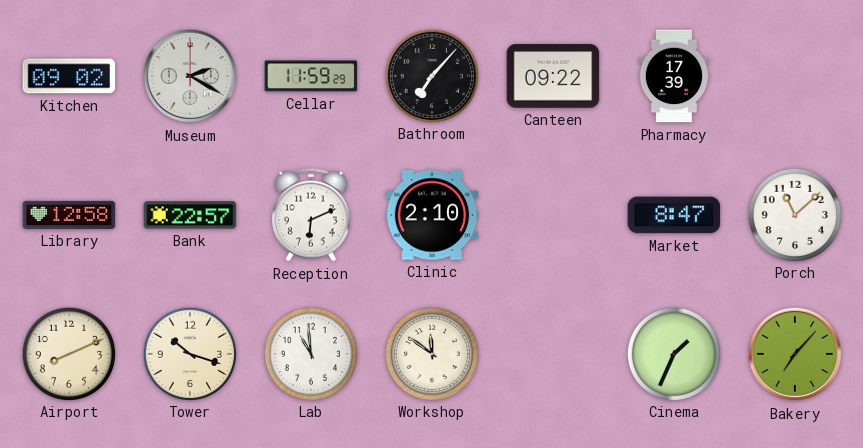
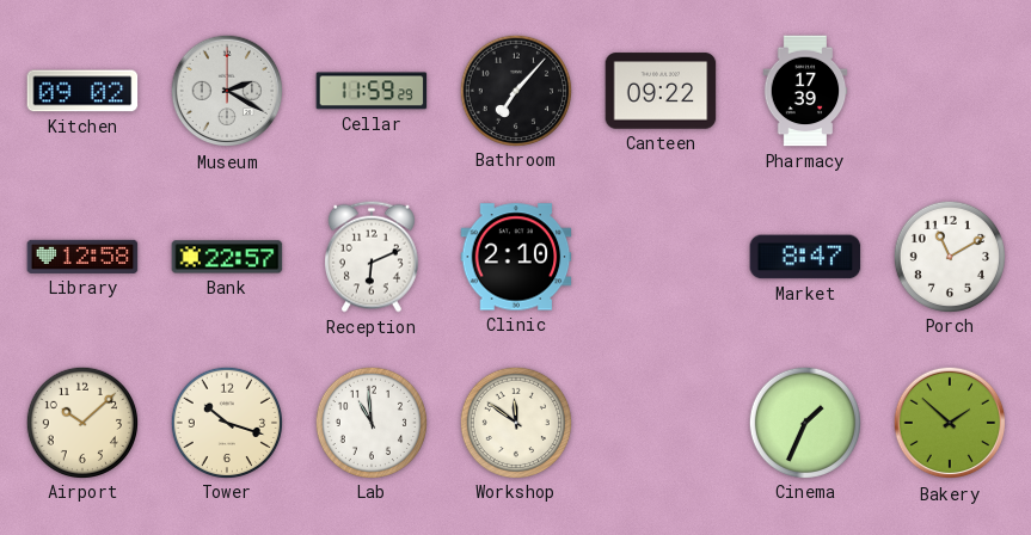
Porch: 11:08 -> 11:10 (949, 256)
Airport: 8:11 -> 10:08 (81, 422)
Bakery: 7:07 -> 1:52 (950, 423)
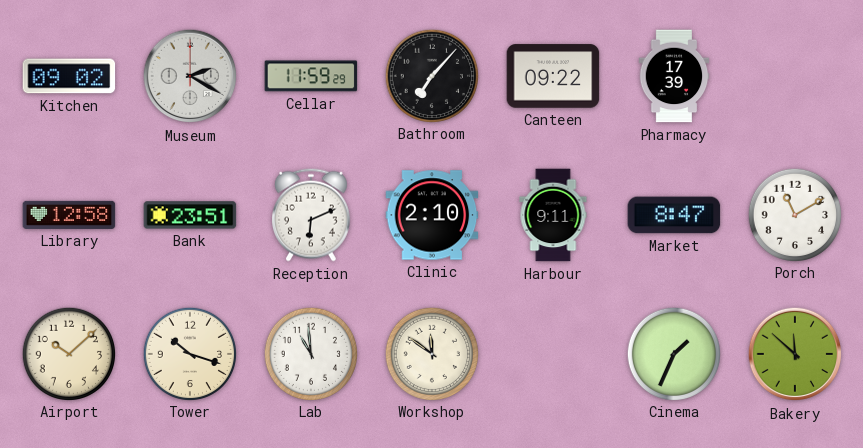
Bank: 22:57 -> 23:51 (190, 215)
Harbour: none -> 9:11 (553, 215)
Bakery: 1:52 -> 11:52 (795, 354)
